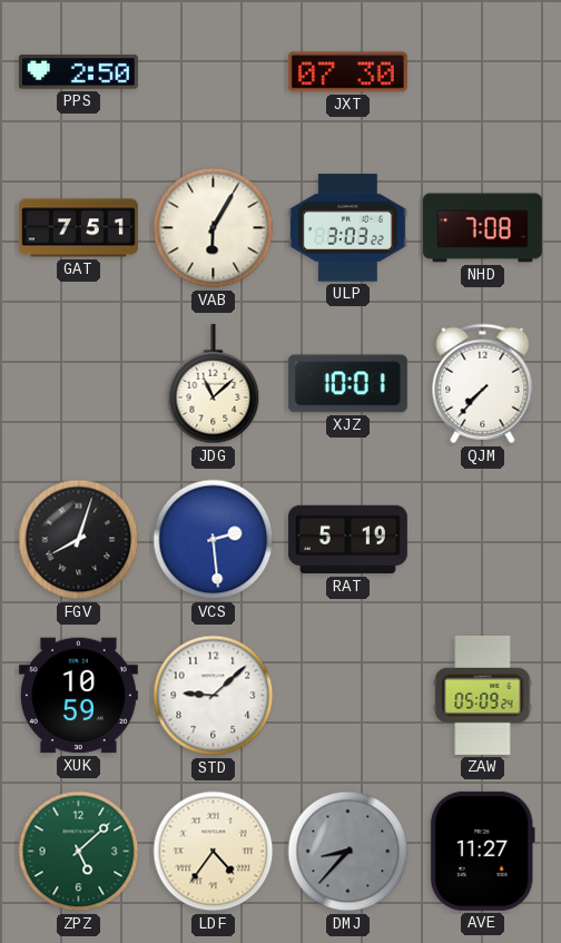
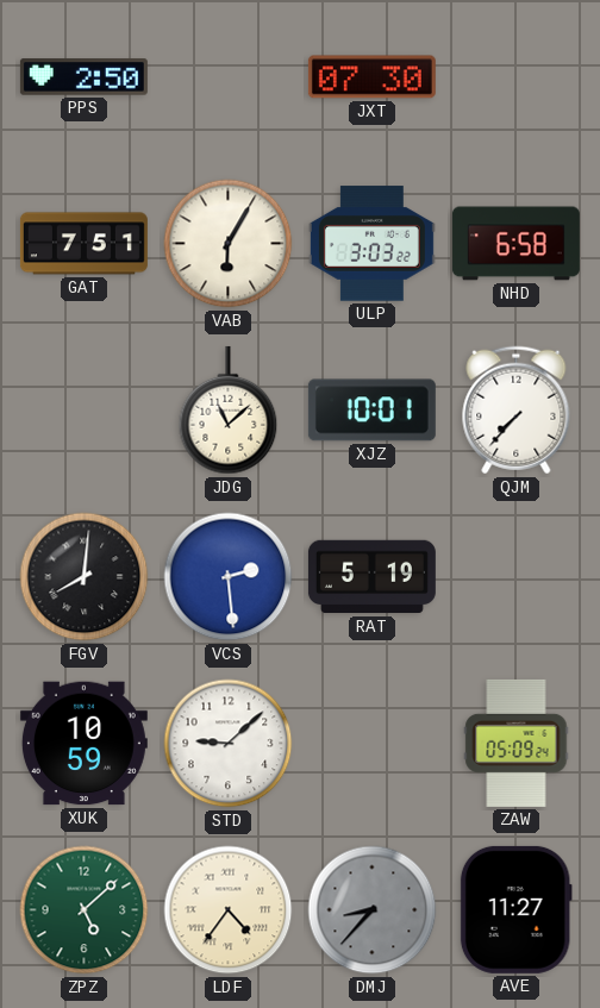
NHD: 7:08 -> 6:58 (515, 244)
FGV: 8:03 -> 8:01 (85, 577)
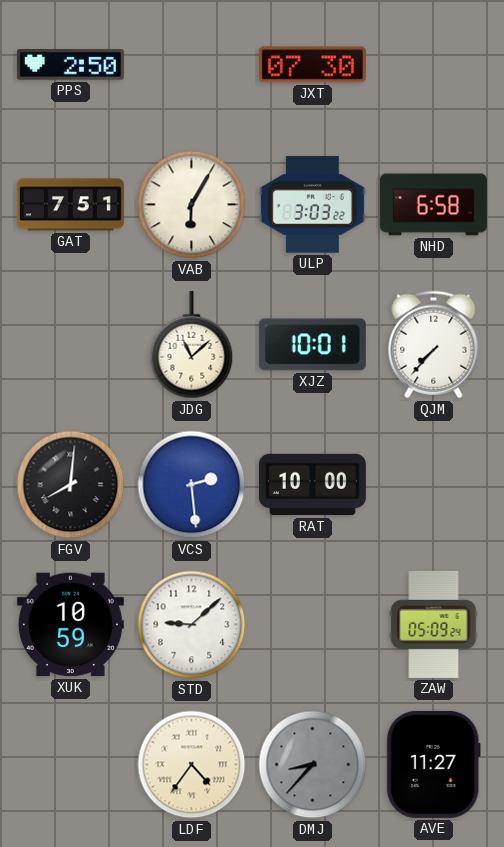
RAT: 5:19 -> 10:00 (312, 485)
ZPZ: 5:08 -> none (85, 910)
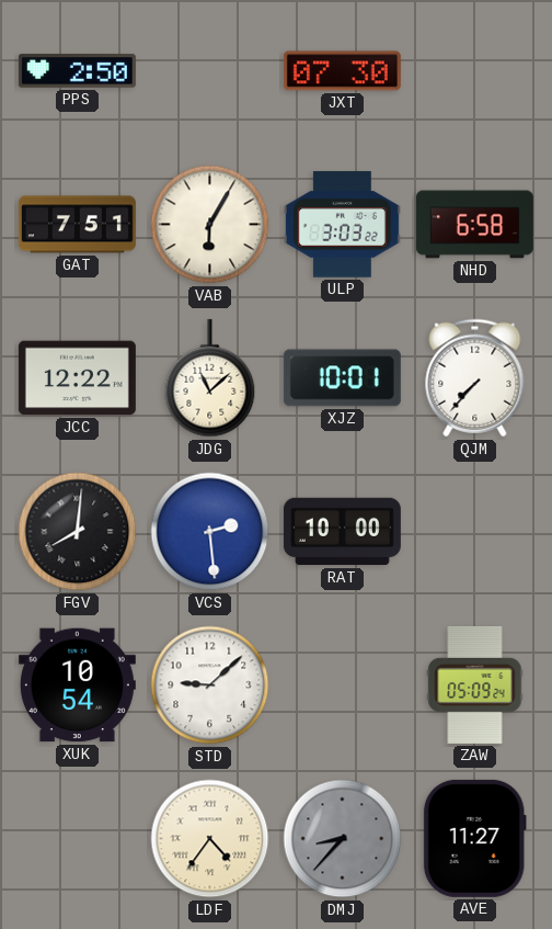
JCC: none -> 12:22 (77, 378)
XUK: 10:59 -> 10:54 (77, 686)
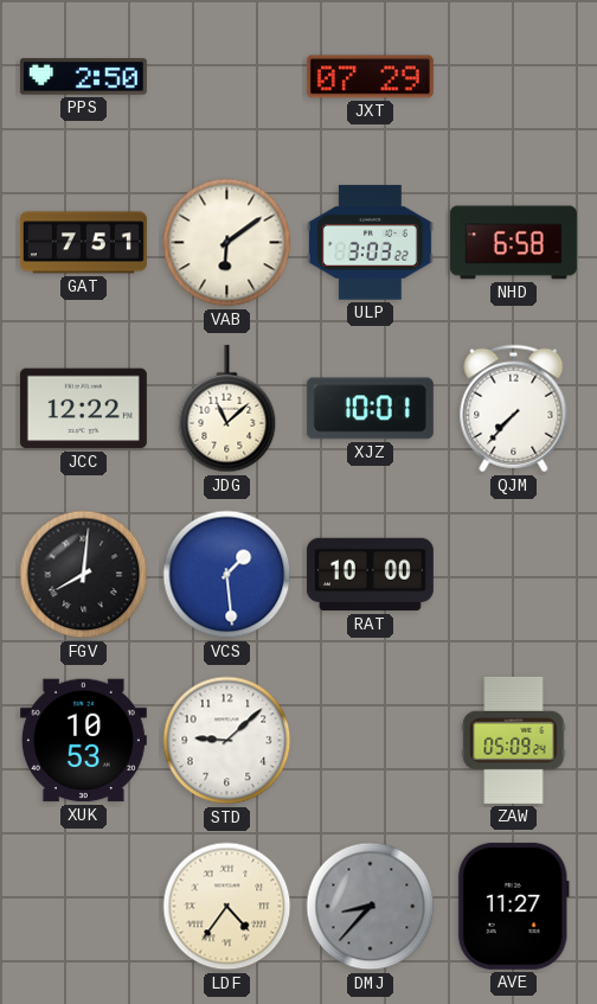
JXT: 07:30 -> 07:29 (370, 77)
VAB: 6:05 -> 6:09 (227, 243)
VCS: 2:29 -> 1:29 (227, 575)
XUK: 10:54 -> 10:53 (83, 741)
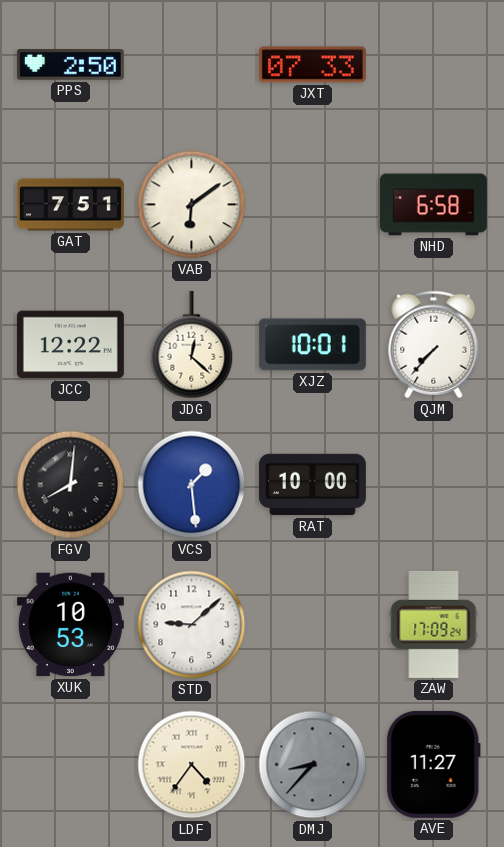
JXT: 07:29 -> 07:33 (312, 65)
ULP: 3:03 -> none (370, 243)
JDG: 11:08 -> 12:22 (192, 345)
ZAW: 05:09 -> 17:09 (434, 624)
